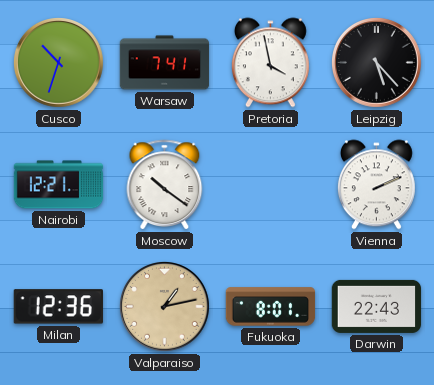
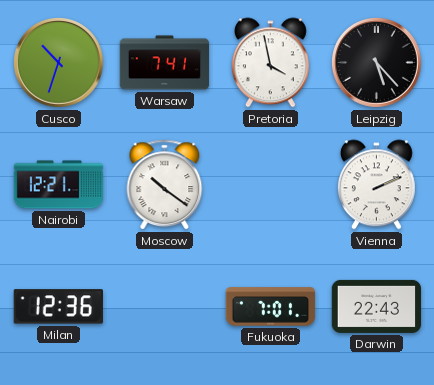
Valparaiso: 1:13 -> none (165, 307)
Fukuoka: 8:01 -> 7:01 (271, 307)
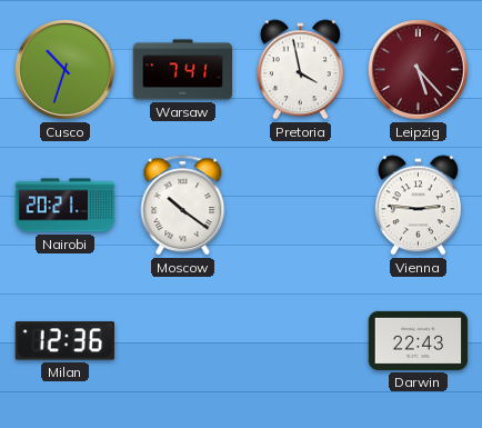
Leipzig dial: black -> burgundy (419, 70)
Nairobi: 12:21 -> 20:21 (66, 206)
Vienna: 2:11 -> 2:46 (418, 206)
Fukuoka: 7:01 -> none (271, 307)
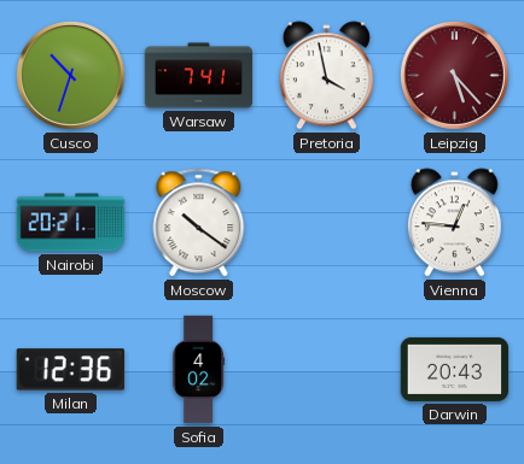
Vienna: 2:46 -> 12:46 (454, 223)
Sofia: none -> 4:02 (198, 370)
Darwin: 22:43 -> 20:43 (455, 369)
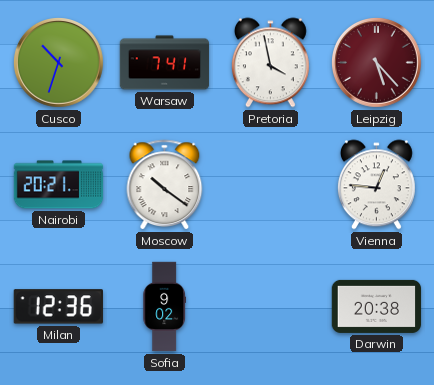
Sofia: 4:02 -> 9:02 (164, 307)
Darwin: 20:43 -> 20:38 (377, 306)
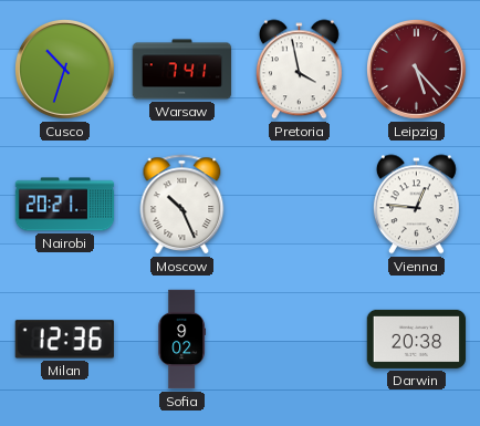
Moscow: 10:21 -> 10:26 (182, 205)
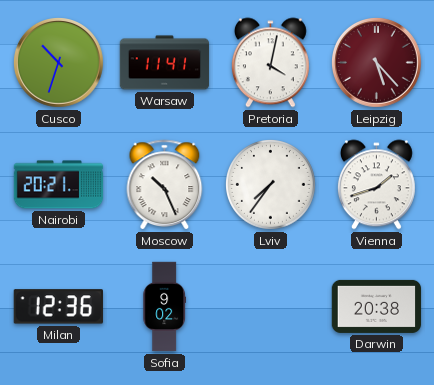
Warsaw: 7:41 -> 11:41 (165, 63)
Pretoria: 3:58 -> 4:02 (270, 63)
Lviv: none -> 7:36 (271, 185)
Vienna: 12:46 -> 1:42 (376, 185)
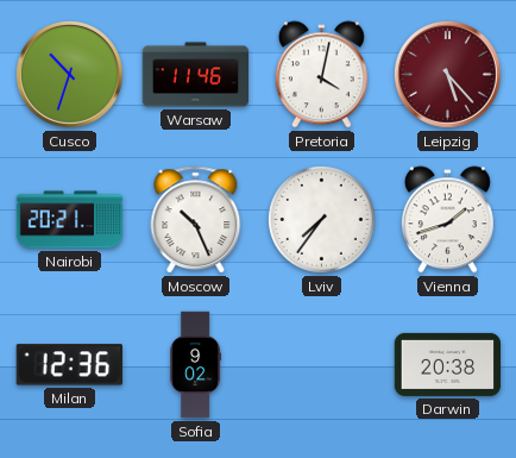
Warsaw: 11:41 -> 11:46 (196, 75)
